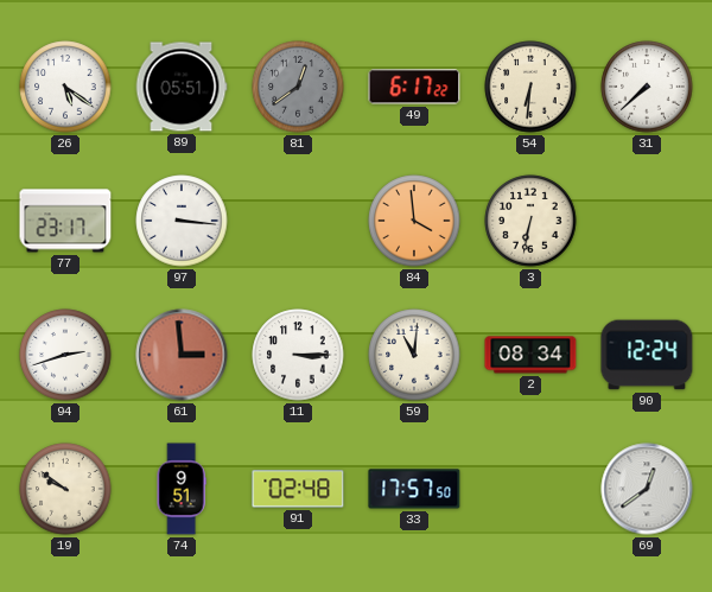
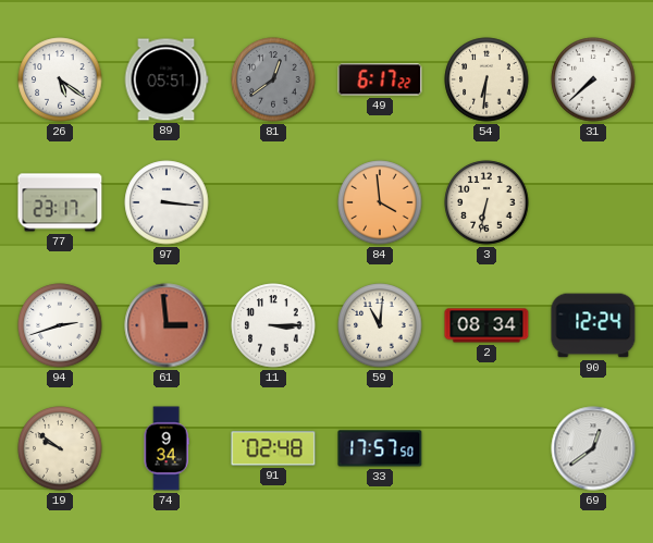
74: 9:51 -> 9:34 (167, 448)
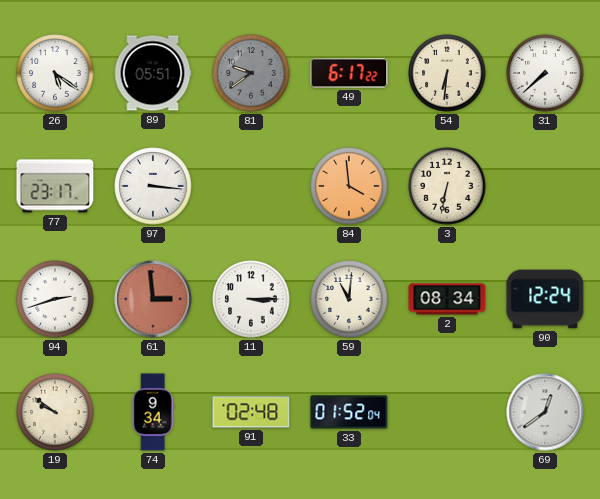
81: 12:39 -> 9:39 (251, 73)
33: 17:57 -> 01:52 (349, 412)
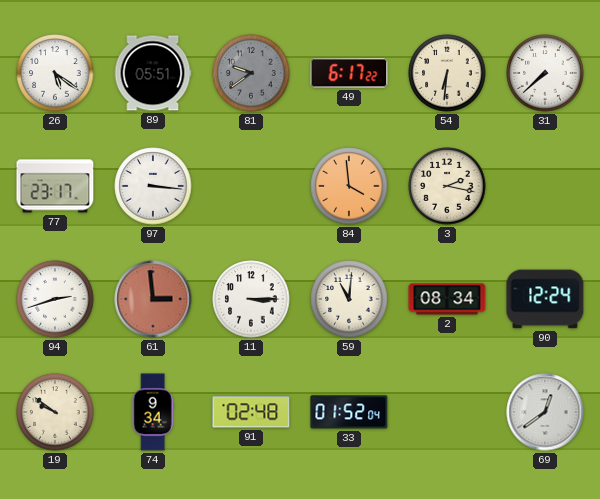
3: 6:32 -> 2:17 (447, 186)
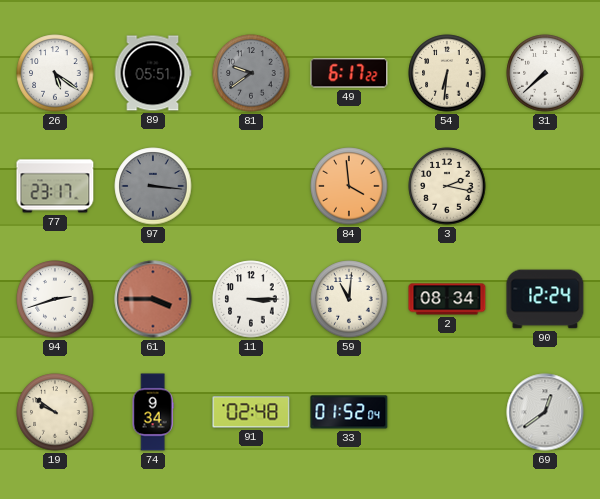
97 dial: white -> grey (153, 186)
61: 2:59 -> 3:45 (153, 299)
